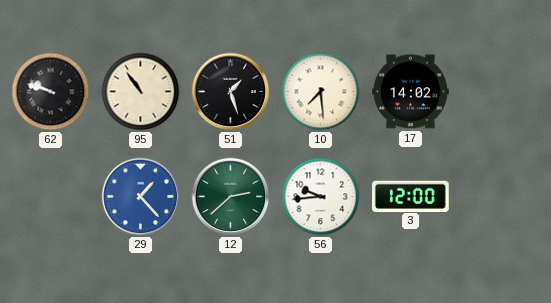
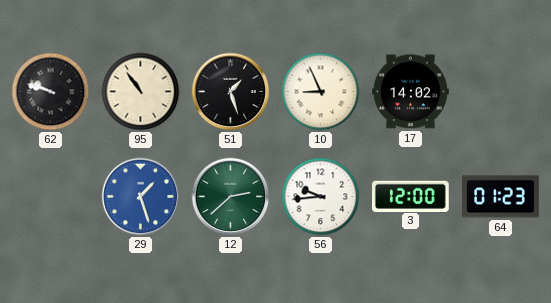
10: 7:29 -> 8:56 (321, 92)
29: 1:23 -> 1:27 (141, 197)
64: none -> 01:23 (501, 197)
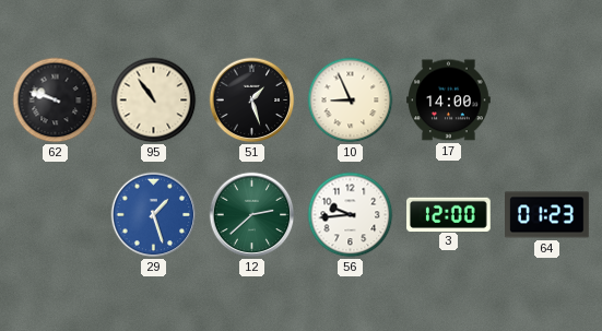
17: 14:02 -> 14:00 (449, 101)
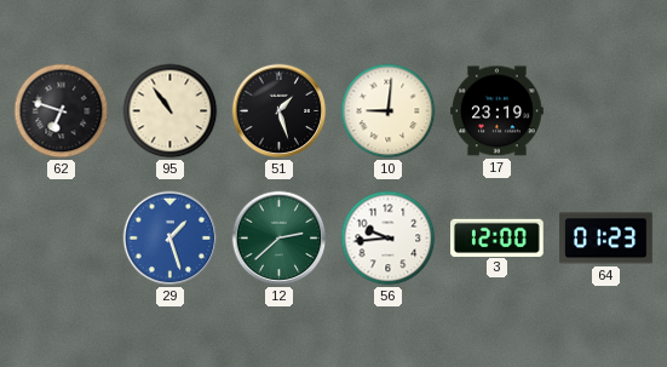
62: 9:48 -> 6:48 (62, 111)
10: 8:56 -> 9:01 (389, 111)
17: 14:00 -> 23:19 (498, 111)
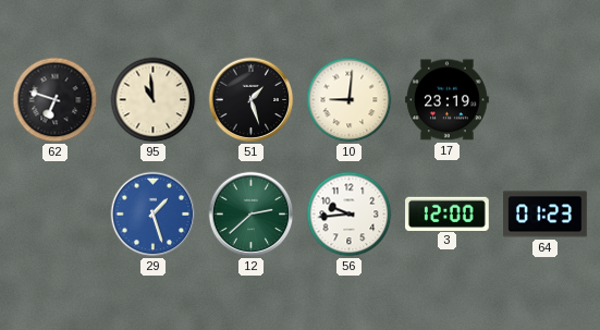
95: 10:54 -> 10:59 (154, 100)
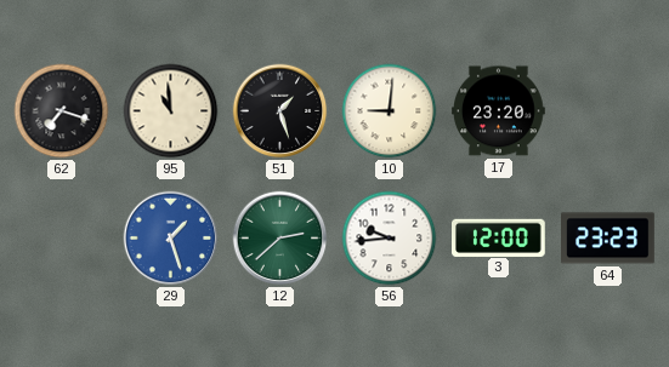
62: 6:48 -> 7:18 (62, 111)
17: 23:19 -> 23:20 (499, 111)
64: 01:23 -> 23:23 (608, 239)
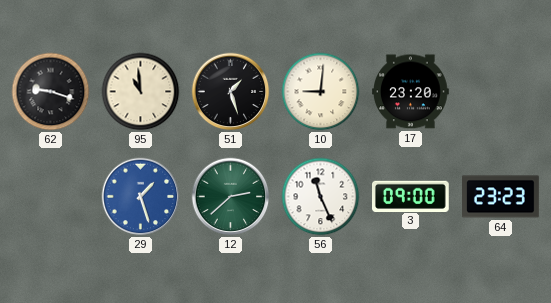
62: 7:18 -> 9:18 (51, 92)
56: 9:44 -> 11:26 (321, 197)
3: 12:00 -> 09:00 (411, 196)
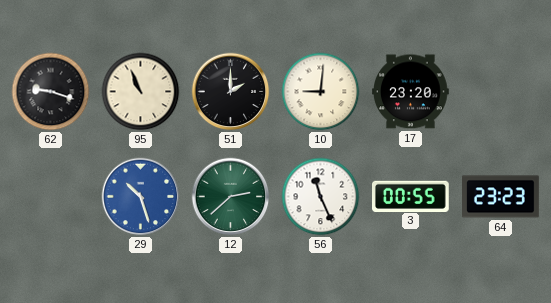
95: 10:59 -> 10:56 (141, 92)
51: 1:27 -> 2:00 (231, 92)
29: 1:27 -> 10:27 (141, 197)
3: 09:00 -> 00:55 (411, 196)
